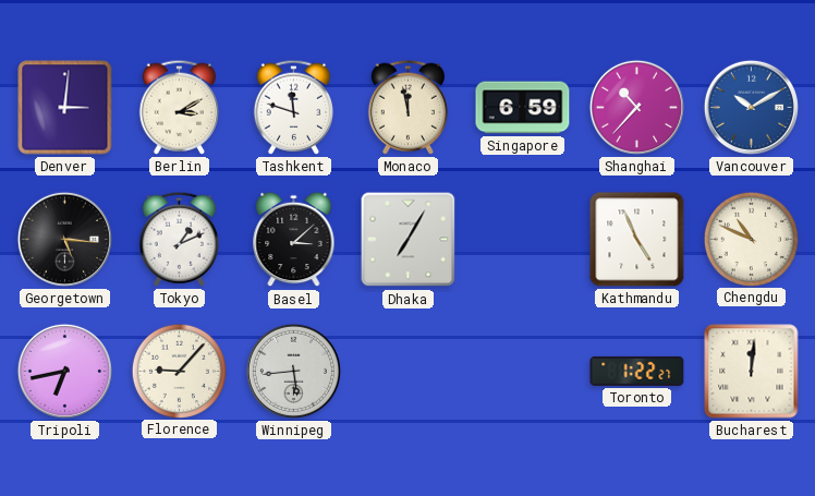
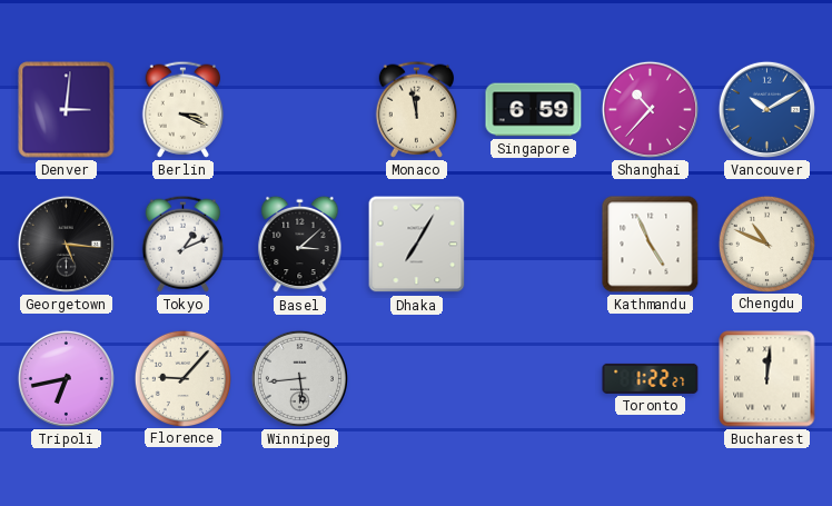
Berlin: 3:10 -> 3:19 (182, 109)
Tashkent: 11:48 -> none (293, 107)
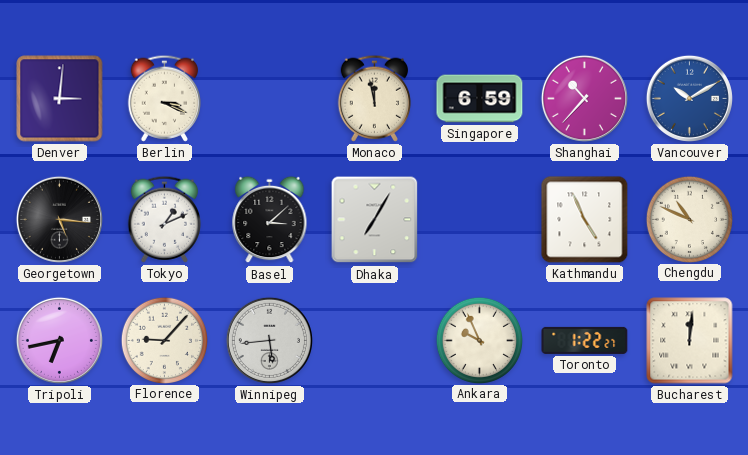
Ankara: none -> 9:56 (479, 340)
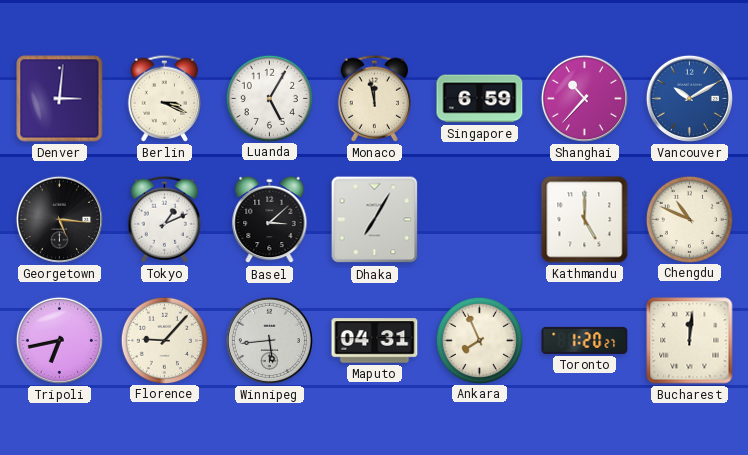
Luanda: none -> 5:05 (269, 98)
Kathmandu: 4:56 -> 5:00 (585, 220)
Maputo: none -> 04:31 (375, 341)
Ankara: 9:56 -> 7:56 (479, 340)
Toronto: 1:22 -> 1:20 (585, 340)
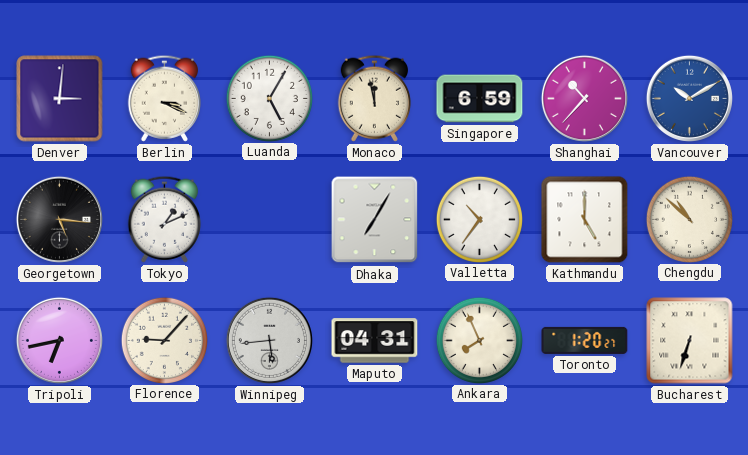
Basel: 3:08 -> none (270, 220)
Valletta: none -> 10:36 (479, 219)
Chengdu: 10:49 -> 10:52 (689, 219)
Bucharest: 12:01 -> 6:33 (690, 341)
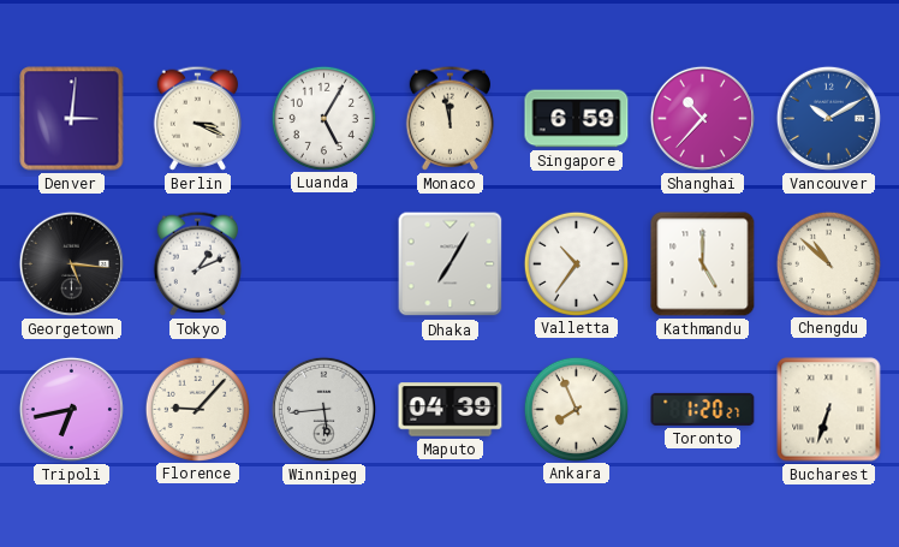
Maputo: 04:31 -> 04:39 (451, 410)
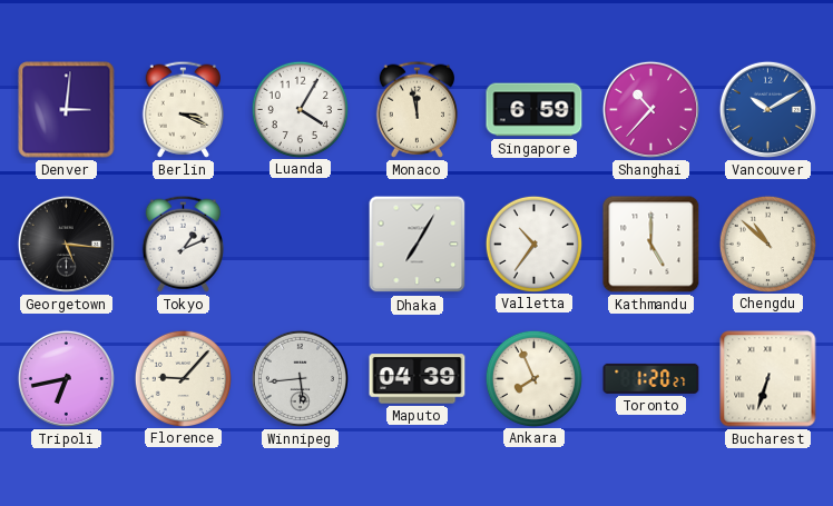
Luanda: 5:05 -> 4:05 (300, 109)
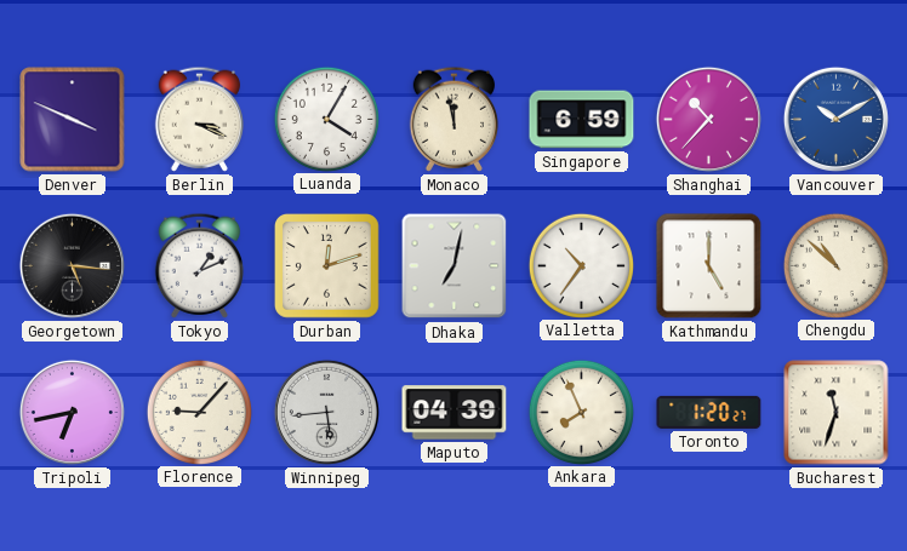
Denver: 3:01 -> 3:49 (73, 120)
Durban: none -> 12:12 (327, 266)
Dhaka: 7:05 -> 7:02 (455, 266)
Bucharest: 6:33 -> 11:33 (837, 413)
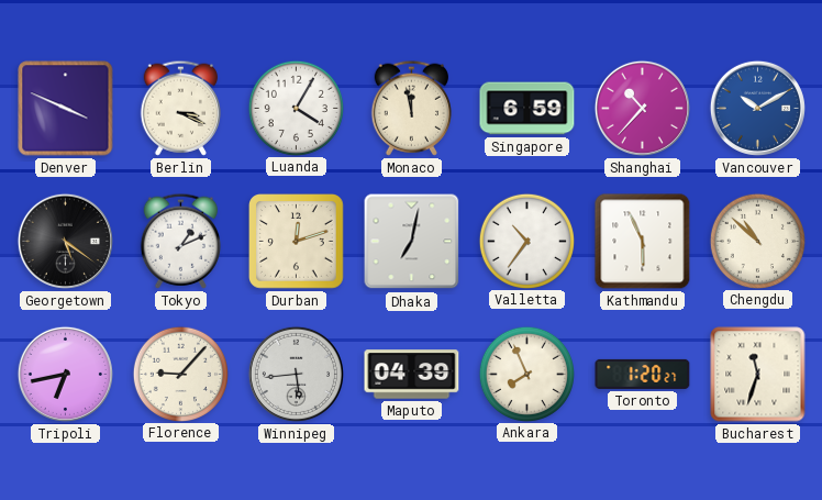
Georgetown: 5:16 -> 5:21 (65, 241)
Kathmandu: 5:00 -> 5:56 (643, 242)
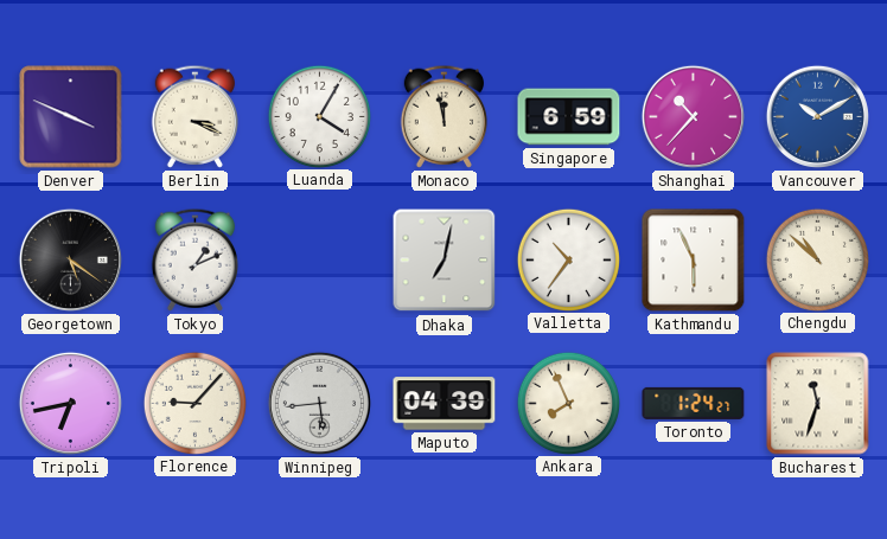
Durban: 12:12 -> none (297, 242)
Toronto: 1:20 -> 1:24 (694, 403)
